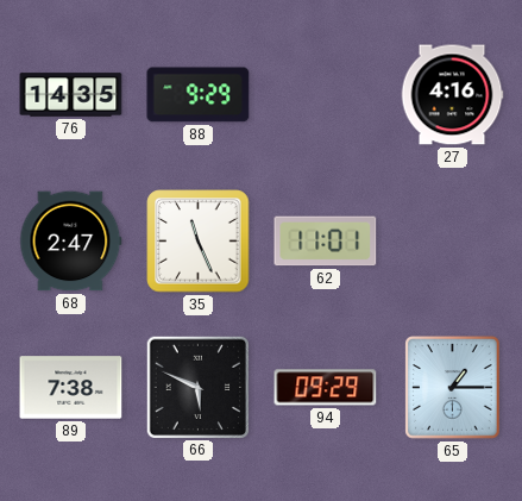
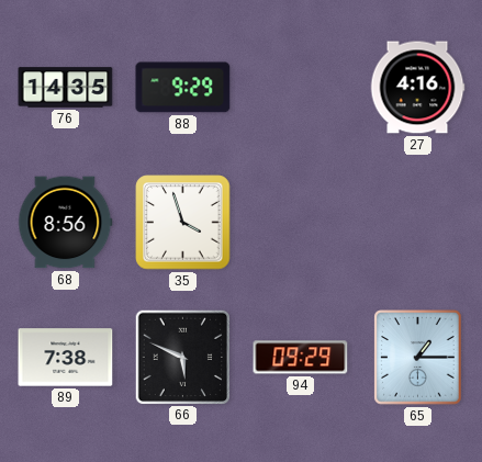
68: 2:47 -> 8:56 (66, 223)
35: 11:26 -> 3:57 (183, 223)
62: 11:01 -> none (326, 242)
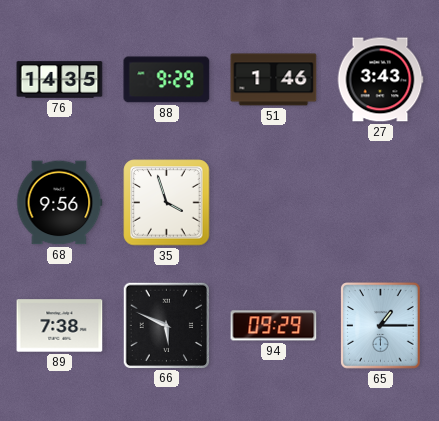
51: none -> 1:46 (274, 80)
27: 4:16 -> 3:43 (380, 80)
68: 8:56 -> 9:56 (60, 203)
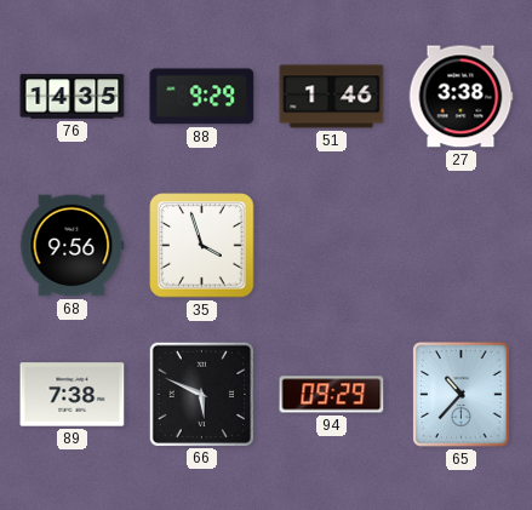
27: 3:43 -> 3:38 (461, 97)
65: 1:15 -> 10:37 (462, 395)
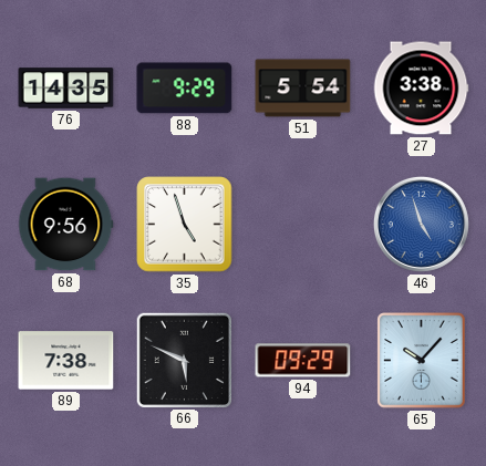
51: 1:46 -> 5:54 (303, 89)
35: 3:57 -> 4:57 (185, 225)
46: none -> 4:57 (421, 224)
65: 10:37 -> 10:07 (422, 361)
